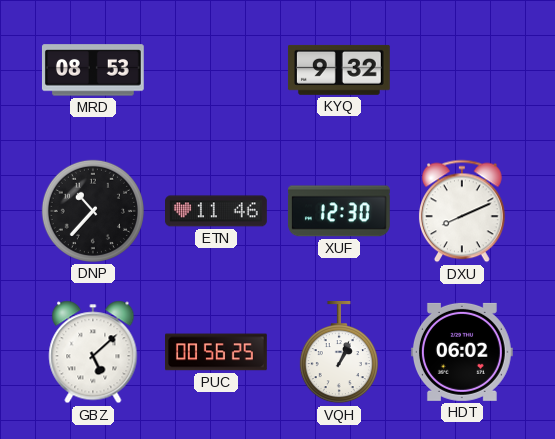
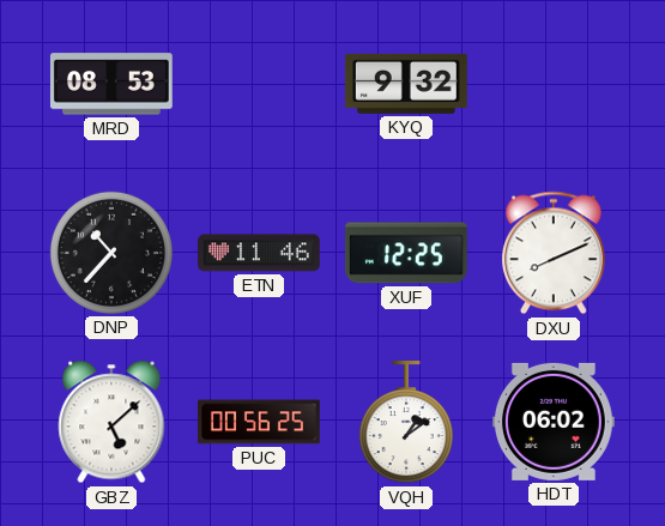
XUF: 12:30 -> 12:25 (406, 253)
VQH: 1:04 -> 1:09 (406, 423)
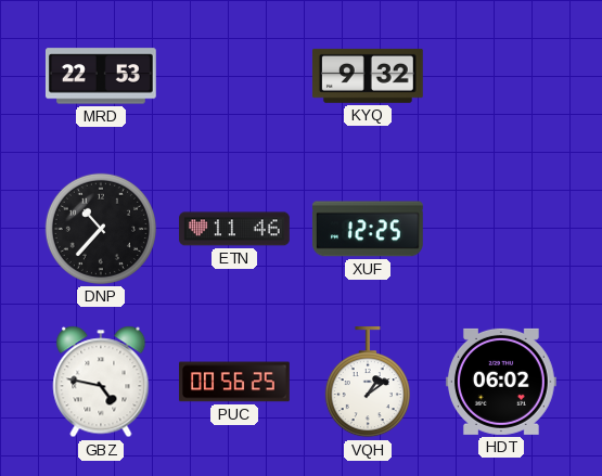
MRD: 08:53 -> 22:53 (101, 76)
DXU: 8:11 -> none (554, 253)
GBZ: 5:08 -> 4:47 (101, 382)
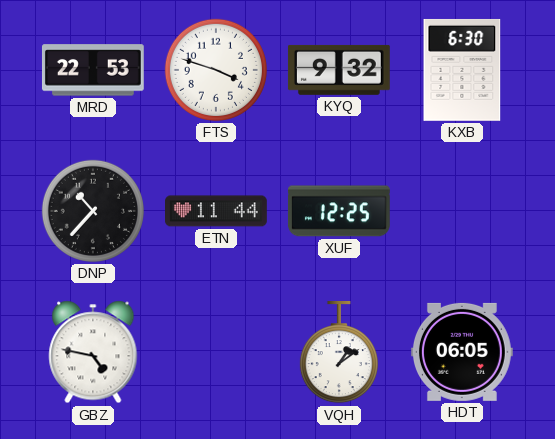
FTS: none -> 3:48 (216, 70)
KXB: none -> 6:30 (462, 70)
ETN: 11:46 -> 11:44 (217, 211)
PUC: 00:56 -> none (235, 382)
HDT: 06:02 -> 06:05 (462, 352)
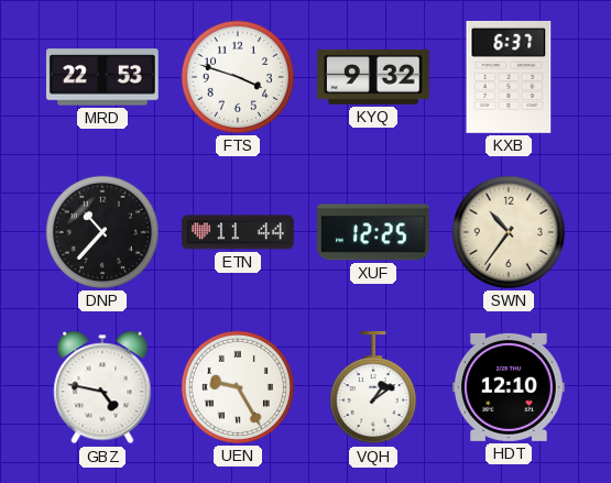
KXB: 6:30 -> 6:37 (509, 77)
SWN: none -> 10:36 (509, 232)
UEN: none -> 9:25 (238, 387)
HDT: 06:05 -> 12:10 (509, 387)
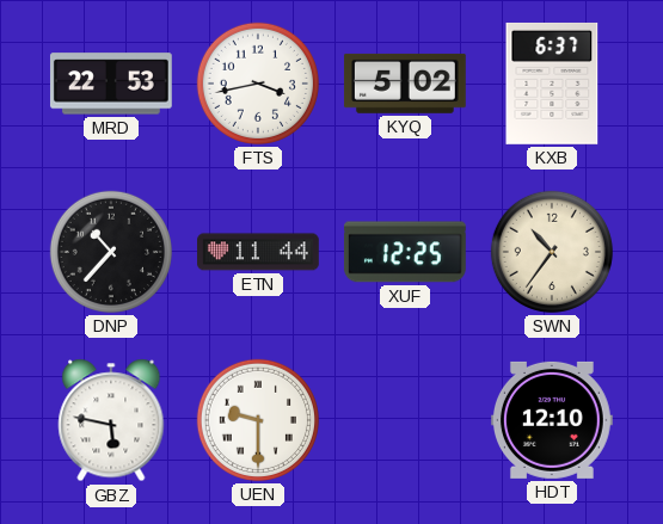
FTS: 3:48 -> 3:43 (258, 84)
KYQ: 9:32 -> 5:02 (405, 84)
GBZ: 4:47 -> 5:47 (111, 420)
UEN: 9:25 -> 9:30 (258, 420)
VQH: 1:09 -> none (373, 388)
